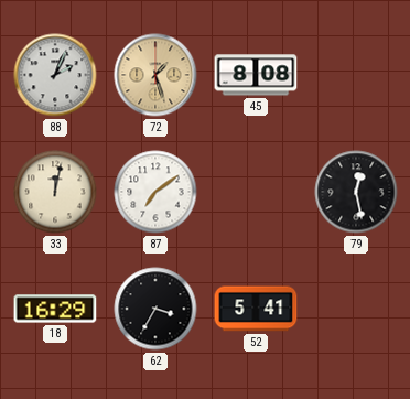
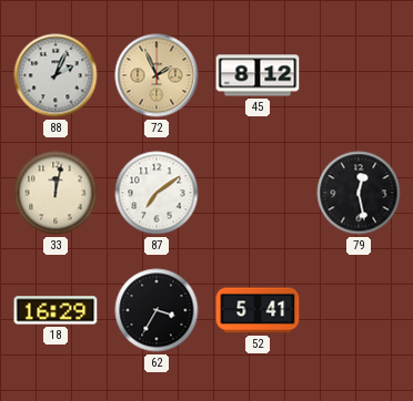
72: 1:27 -> 1:56 (157, 75)
45: 8:08 -> 8:12 (258, 75)
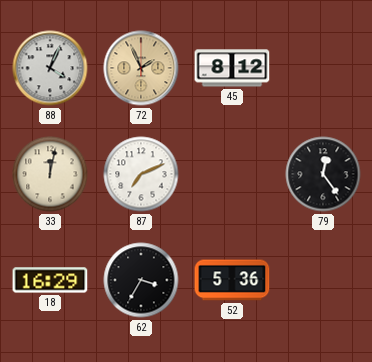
88: 2:04 -> 4:04 (50, 68)
87: 7:09 -> 7:11 (141, 174)
79: 12:28 -> 12:24 (323, 174)
52: 5:41 -> 5:36 (232, 280)
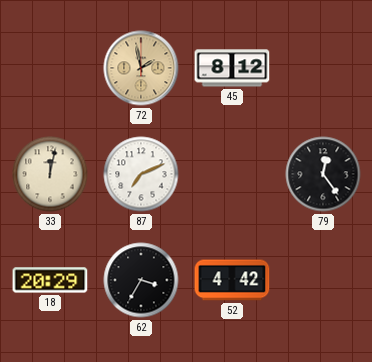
88: 4:04 -> none (50, 68)
72: 1:56 -> 1:58 (141, 68)
18: 16:29 -> 20:29 (50, 280)
52: 5:36 -> 4:42 (232, 280)
